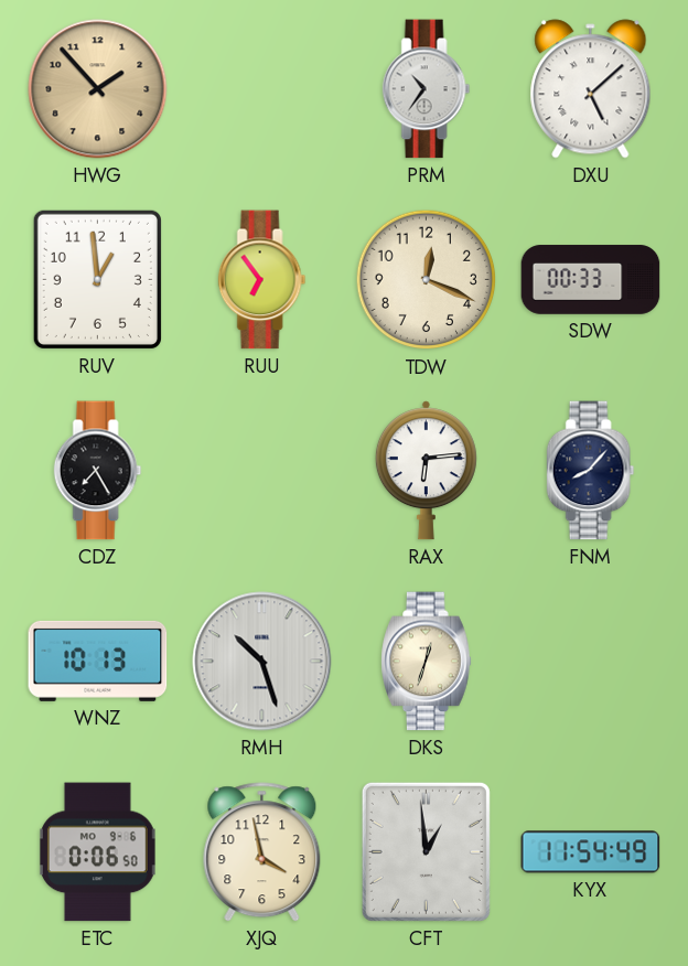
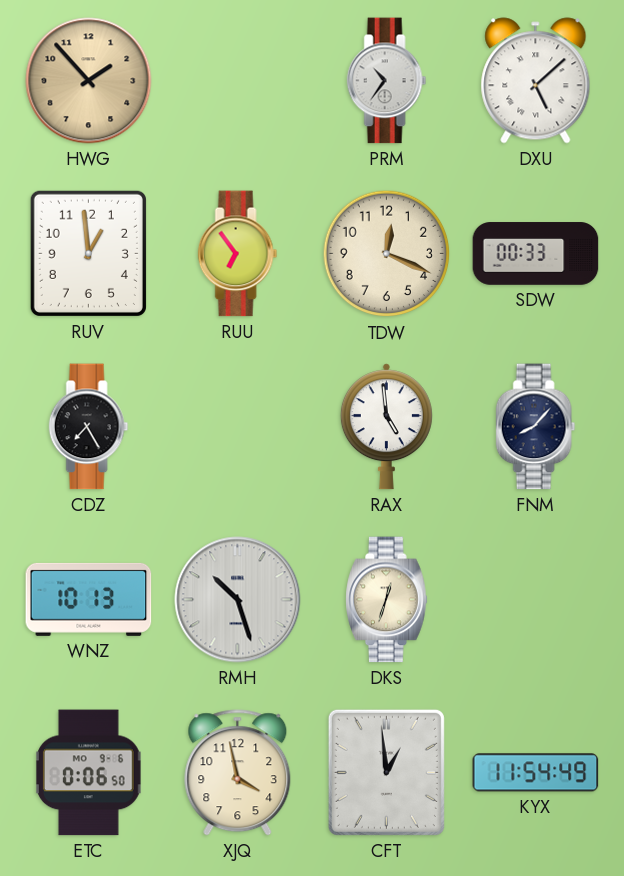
RAX: 6:14 -> 4:59 (386, 427)
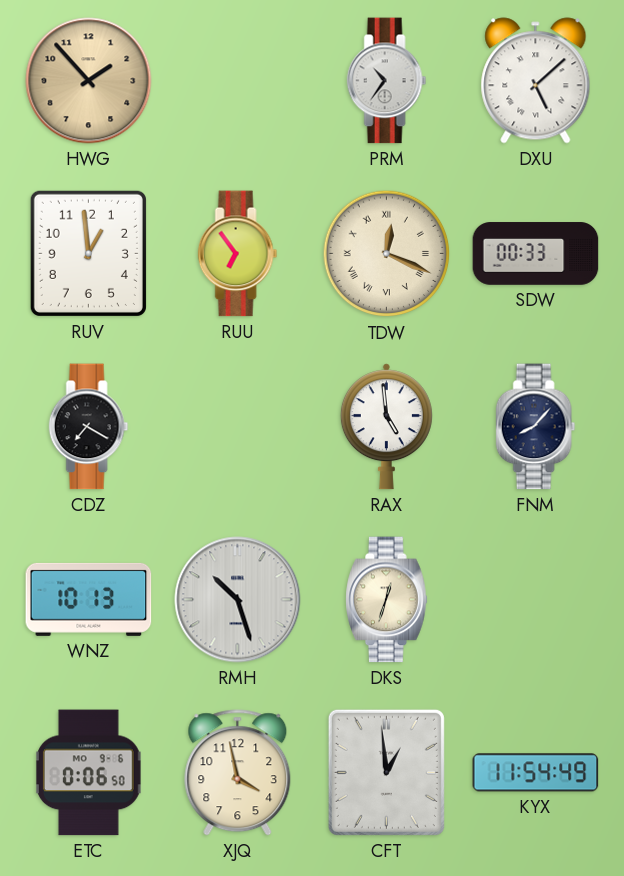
TDW numerals: Arabic -> Roman (387, 254)
CDZ: 7:25 -> 7:20 (89, 427)
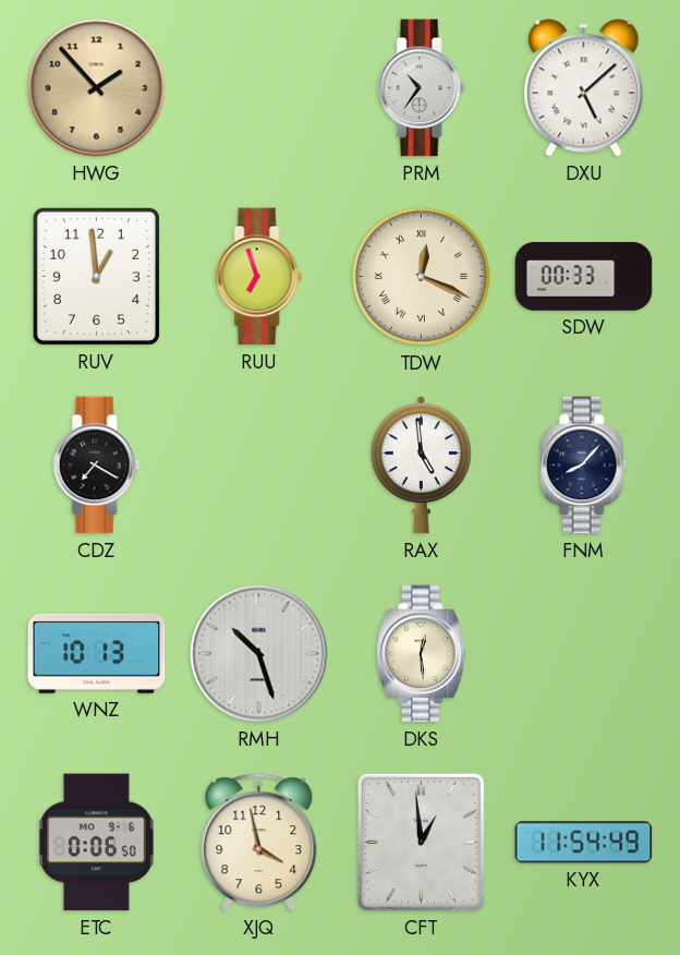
RUU: 6:54 -> 6:57 (259, 277)
DKS: 12:33 -> 12:29 (422, 654)
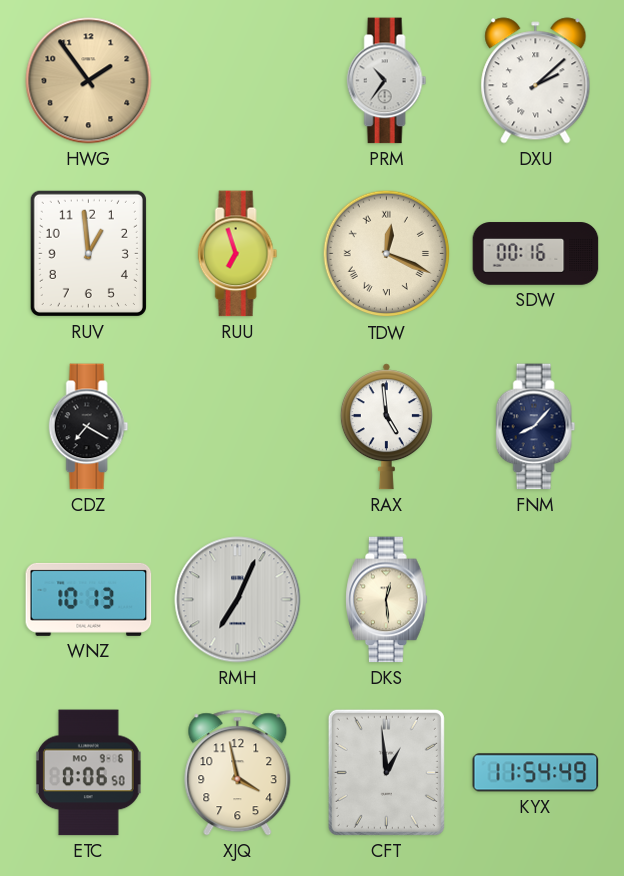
HWG: 1:53 -> 1:54 (89, 81)
DXU: 5:08 -> 2:08 (536, 81)
SDW: 00:33 -> 00:16 (536, 254)
RMH: 10:27 -> 7:04 (238, 600)
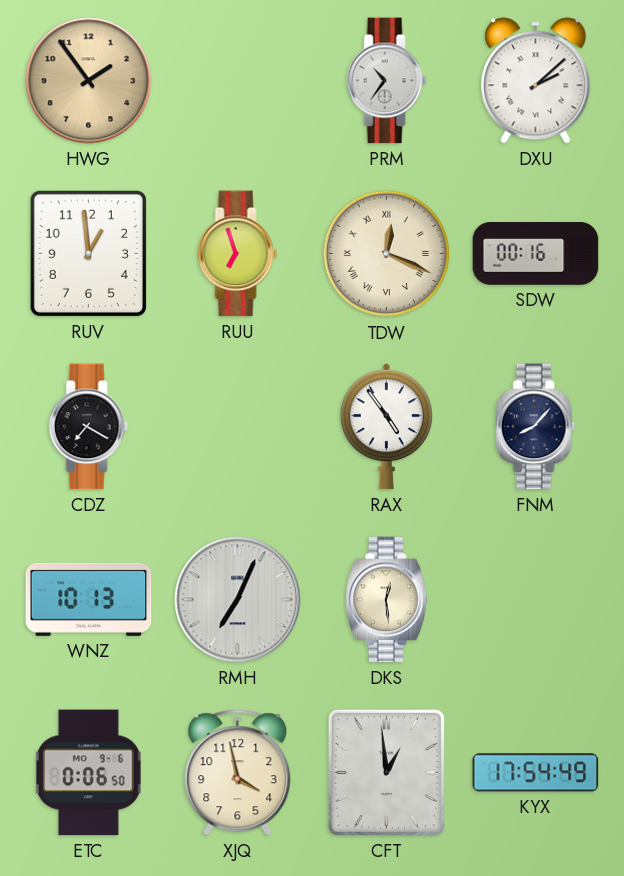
RAX: 4:59 -> 4:54 (386, 427)
KYX: 11:54 -> 17:54 (536, 773)
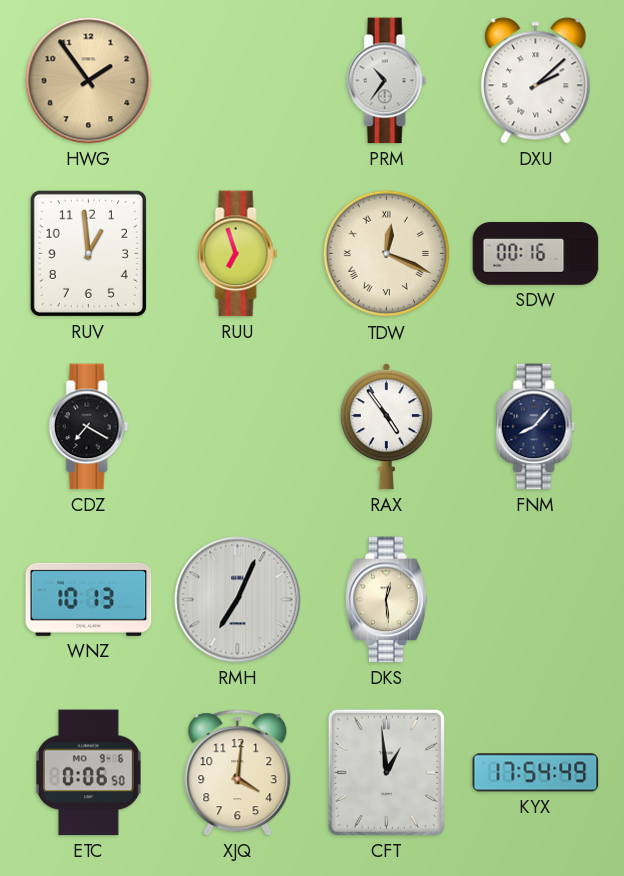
XJQ: 3:58 -> 4:01 (238, 773)
